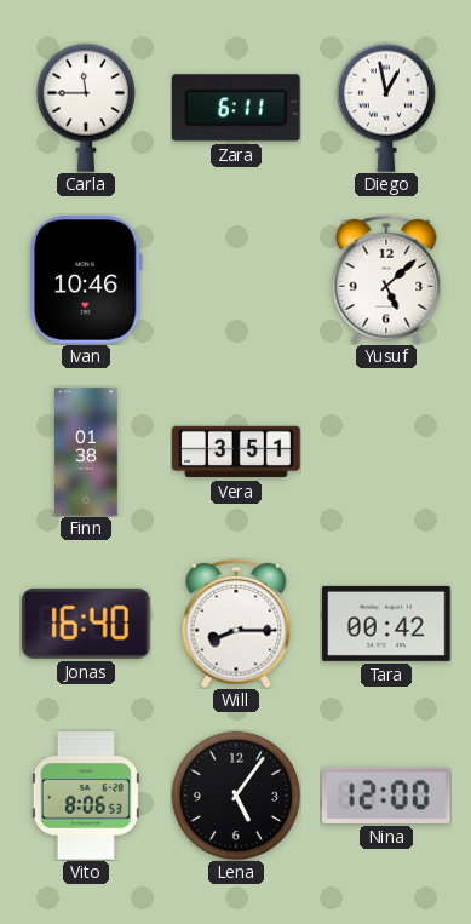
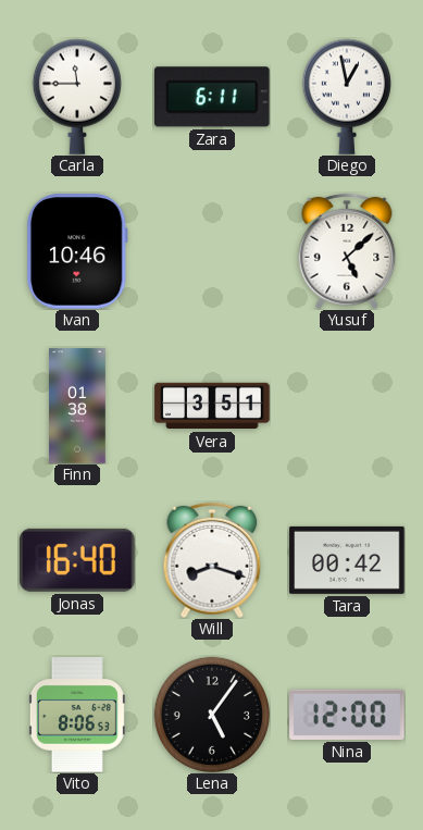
Will: 8:15 -> 8:18 (212, 560)
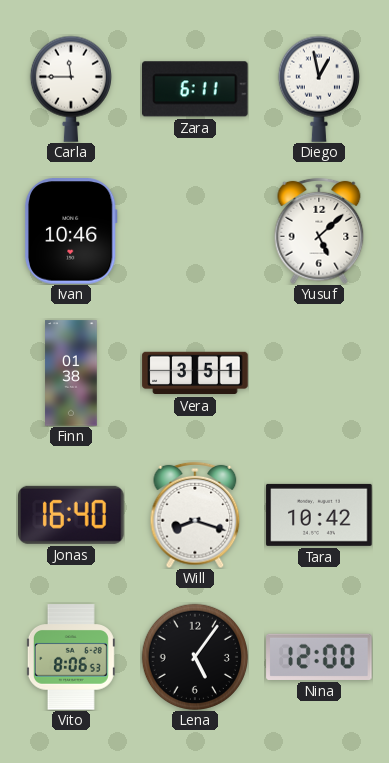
Tara: 00:42 -> 10:42 (319, 515)
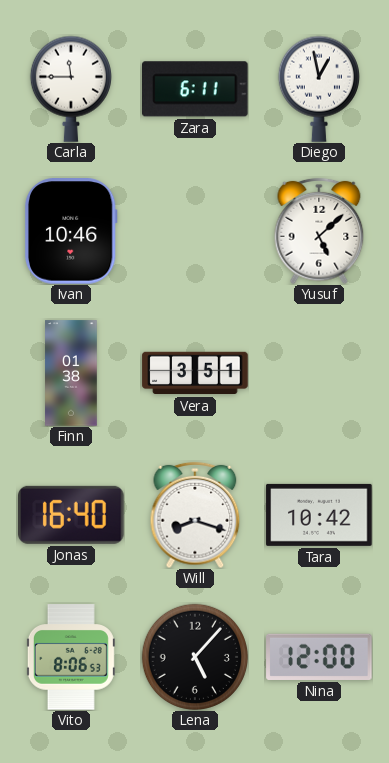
Lena: 5:06 -> 5:07 (194, 656)
